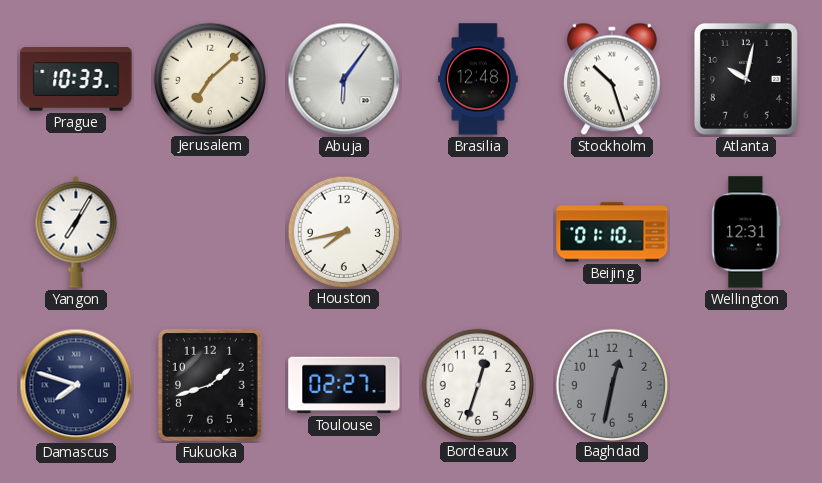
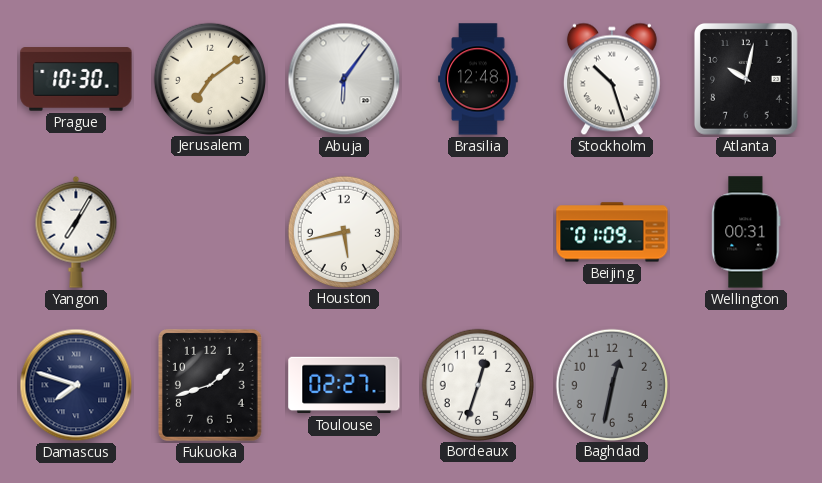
Prague: 10:33 -> 10:30 (76, 79)
Jerusalem: 7:08 -> 7:09 (209, 78)
Houston: 7:43 -> 5:43 (343, 231)
Beijing: 01:10 -> 01:09 (612, 232)
Wellington: 12:31 -> 00:31 (746, 232)
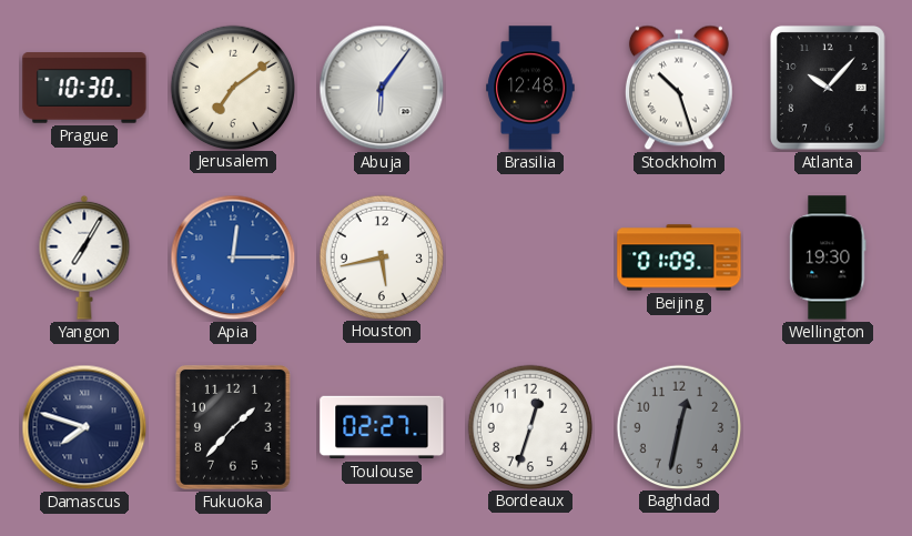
Atlanta: 10:02 -> 10:07 (828, 88)
Apia: none -> 12:15 (233, 257)
Wellington: 00:31 -> 19:30 (828, 257)
Fukuoka: 1:42 -> 1:37 (233, 428)
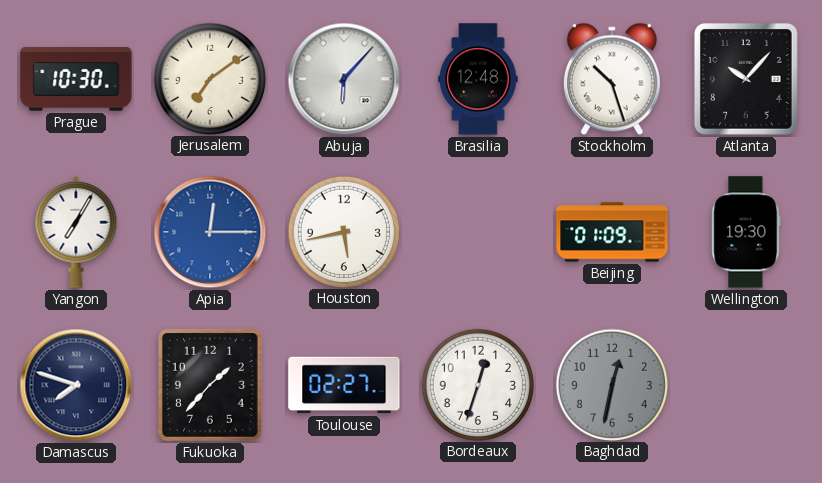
Abuja: 6:06 -> 6:07 (344, 79)
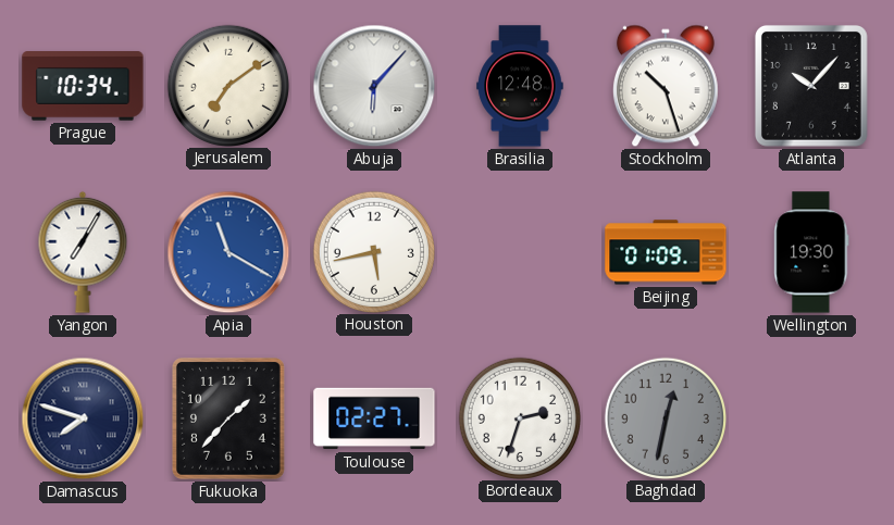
Prague: 10:30 -> 10:34 (83, 86)
Apia: 12:15 -> 11:20 (228, 252)
Bordeaux: 12:33 -> 2:33 (519, 417)
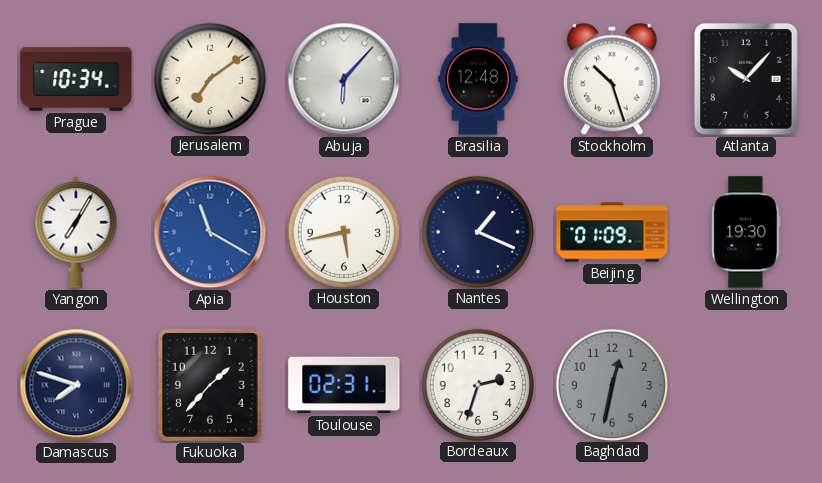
Nantes: none -> 1:19 (477, 231)
Toulouse: 02:27 -> 02:31 (344, 385)
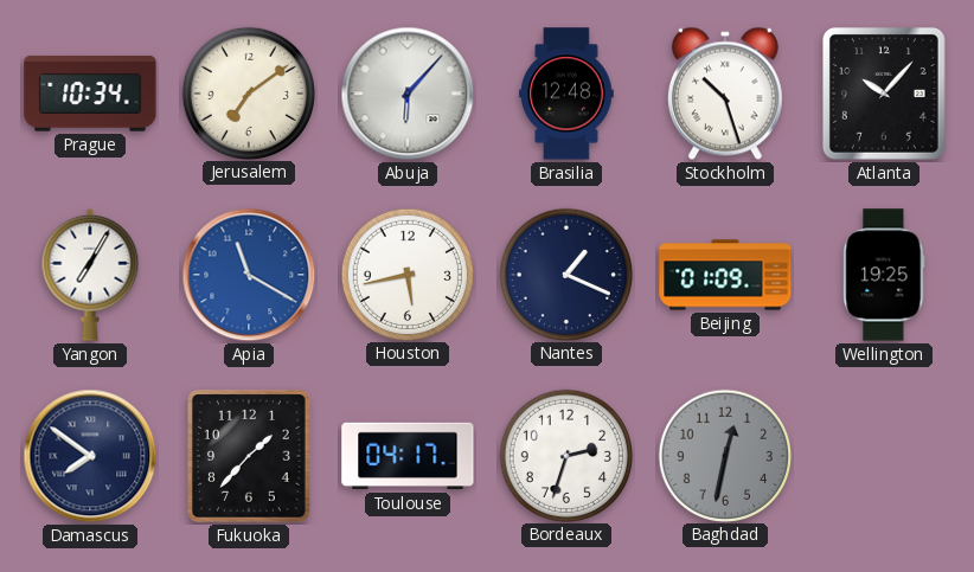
Wellington: 19:30 -> 19:25 (884, 275)
Damascus: 7:48 -> 7:51 (90, 456)
Toulouse: 02:31 -> 04:17 (408, 456)
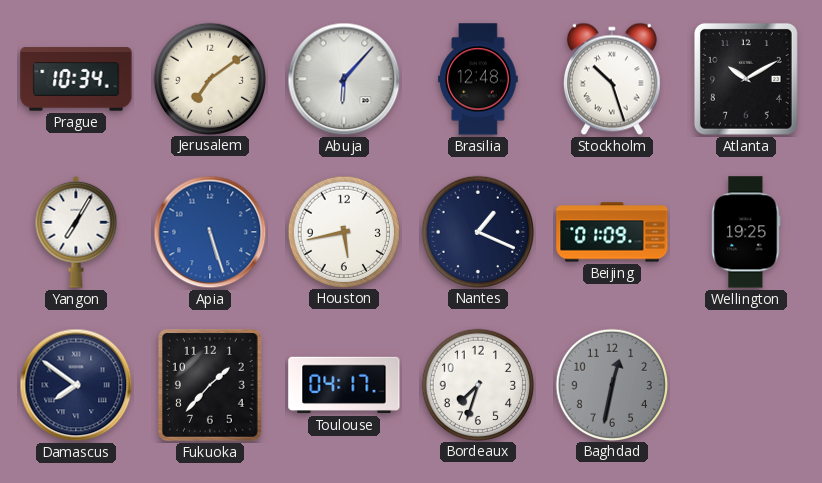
Atlanta: 10:07 -> 10:10 (746, 79)
Apia: 11:20 -> 5:27 (210, 232)
Bordeaux: 2:33 -> 7:33 (477, 384)
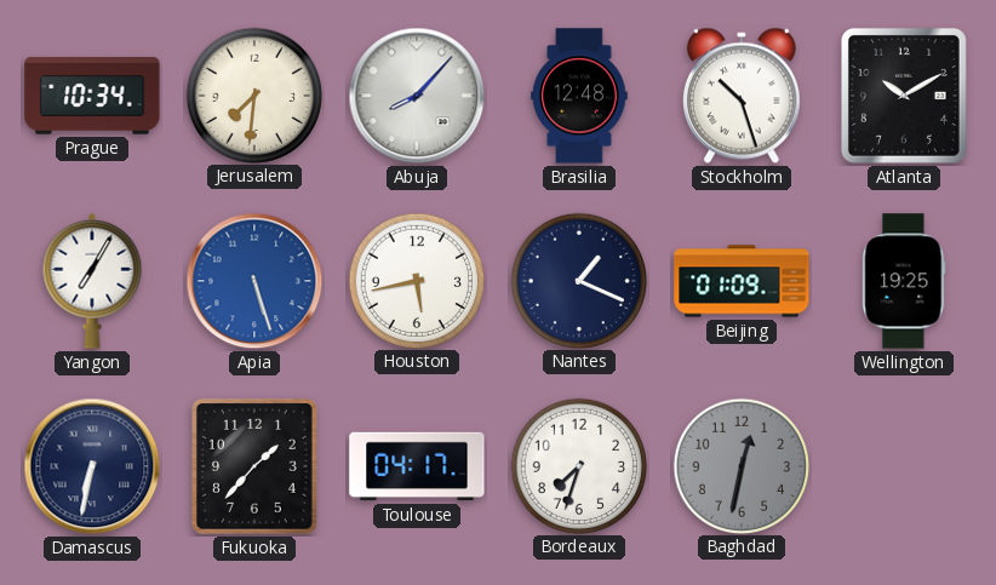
Jerusalem: 7:09 -> 7:31 (253, 94)
Abuja: 6:07 -> 8:07 (417, 96)
Damascus: 7:51 -> 6:32 (92, 466)
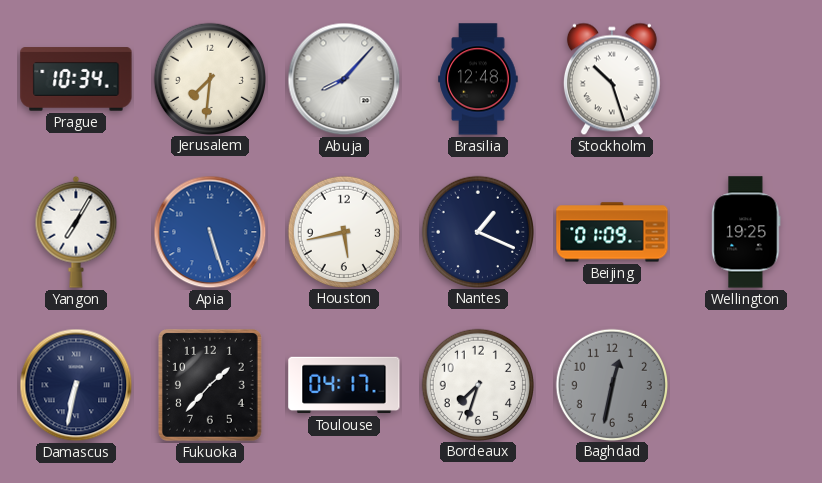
Atlanta: 10:10 -> none (904, 96)
